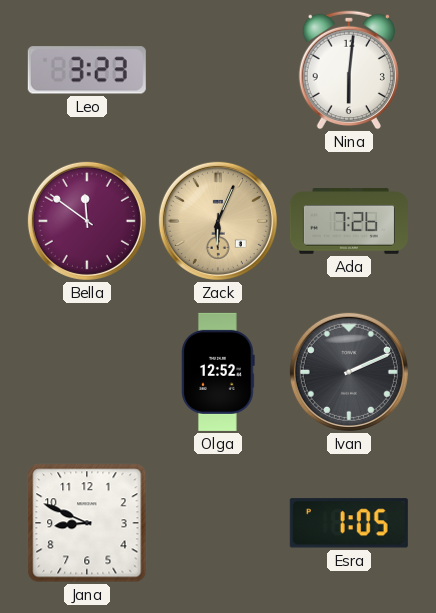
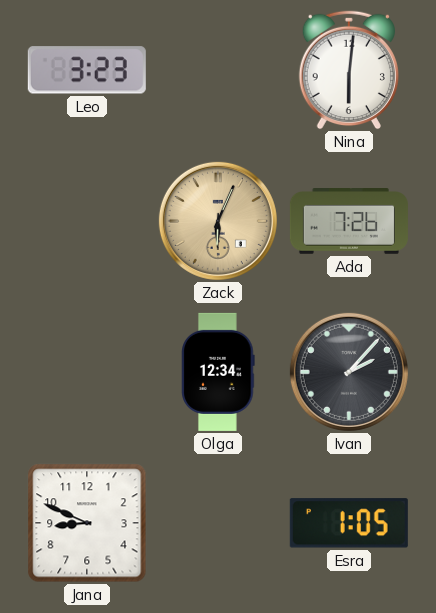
Bella: 11:51 -> none (87, 221)
Olga: 12:52 -> 12:34 (218, 372)
Ivan: 2:11 -> 2:07 (349, 372)
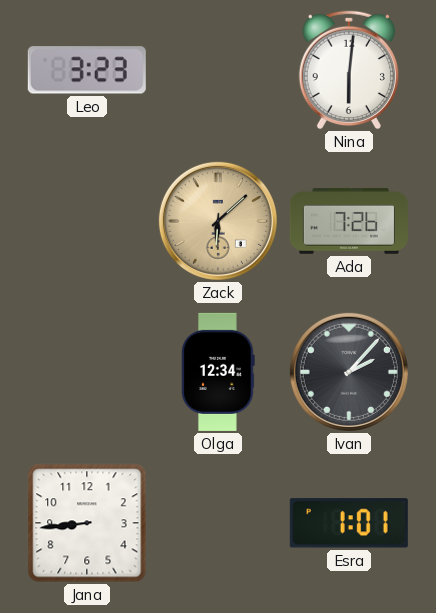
Zack: 6:04 -> 6:08 (218, 221)
Jana: 8:49 -> 8:44 (87, 523)
Esra: 1:05 -> 1:01 (349, 523)
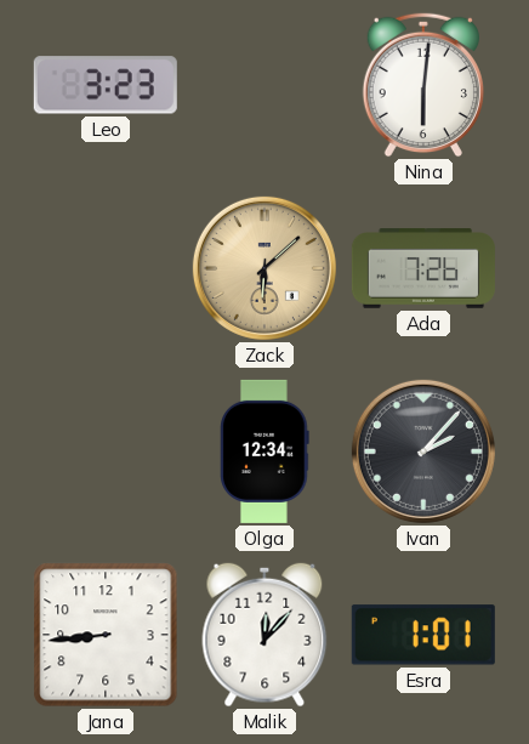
Malik: none -> 12:07 (264, 635)
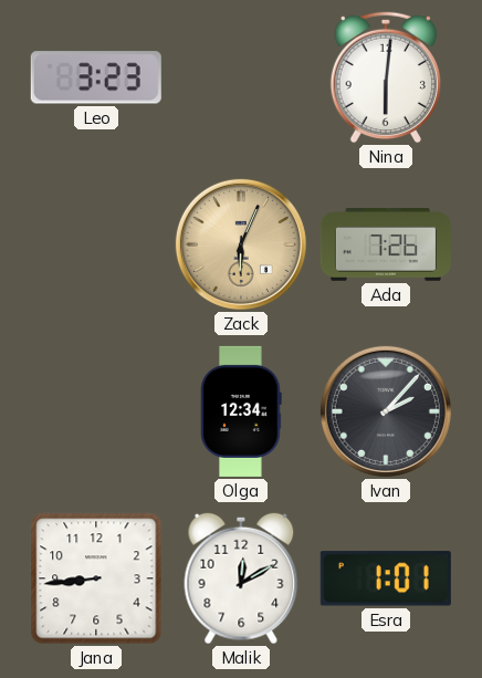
Zack: 6:08 -> 6:04 (241, 244)
Malik: 12:07 -> 12:10 (241, 578)
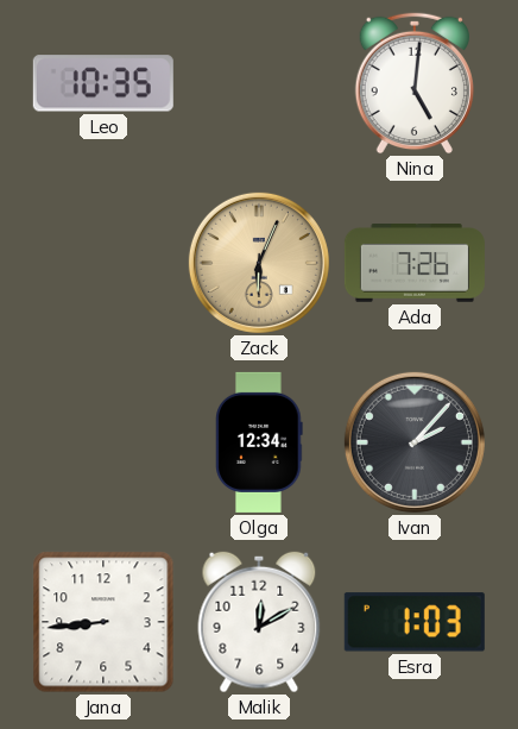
Leo: 3:23 -> 10:35 (103, 83)
Nina: 6:01 -> 5:01 (415, 83)
Esra: 1:01 -> 1:03 (415, 622)
